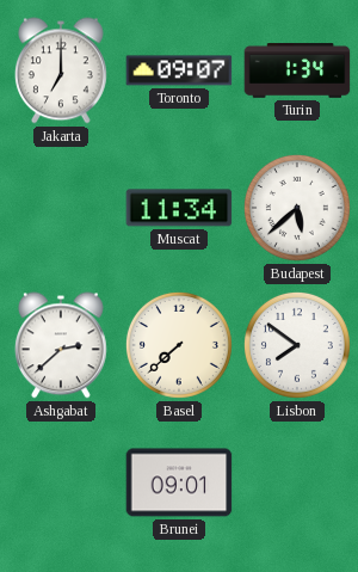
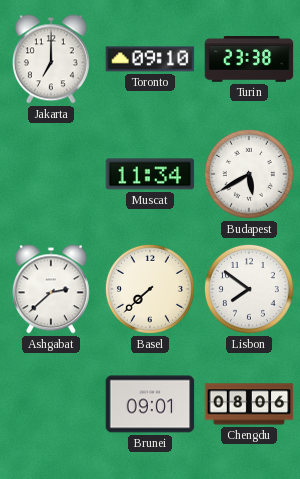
Toronto: 09:07 -> 09:10 (150, 59)
Turin: 1:34 -> 23:38 (249, 59)
Budapest: 5:38 -> 5:40 (249, 174)
Chengdu: none -> 08:06 (249, 404)
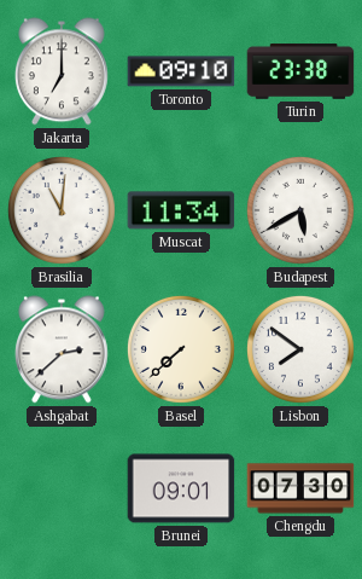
Brasilia: none -> 11:01 (62, 210)
Chengdu: 08:06 -> 07:30 (300, 488)
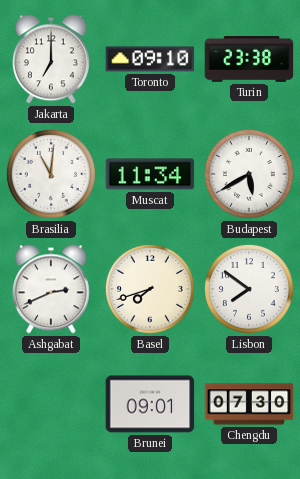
Ashgabat: 2:38 -> 2:41 (51, 289)
Basel: 7:38 -> 7:42 (150, 289)
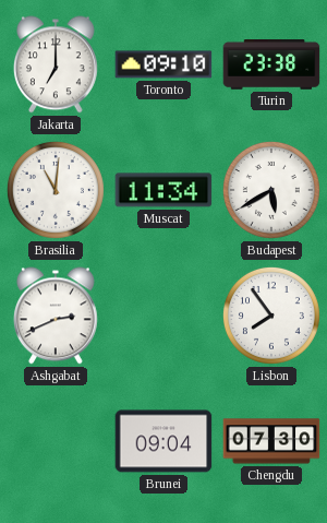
Basel: 7:42 -> none (150, 289)
Lisbon: 7:51 -> 7:54 (271, 316)
Brunei: 09:01 -> 09:04 (163, 441)
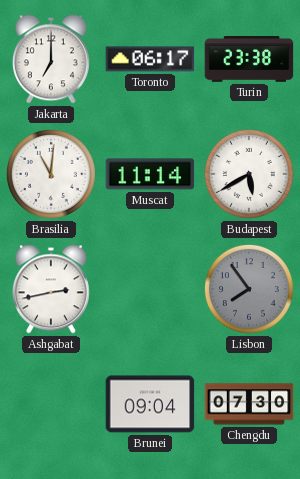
Toronto: 09:10 -> 06:17 (150, 59)
Muscat: 11:34 -> 11:14 (150, 174)
Ashgabat: 2:41 -> 2:43 (51, 289)
Lisbon dial: white -> grey (249, 289)
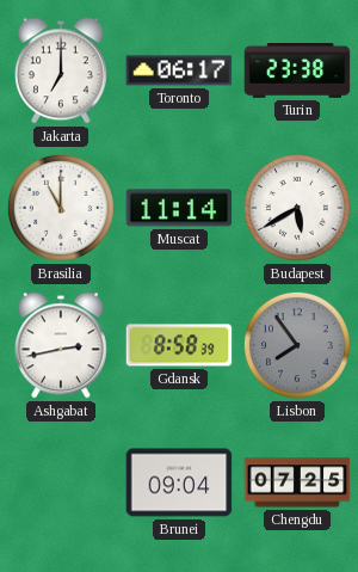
Brasilia: 11:01 -> 11:00 (61, 208)
Gdansk: none -> 8:58 (179, 345)
Chengdu: 07:30 -> 07:25 (297, 482)
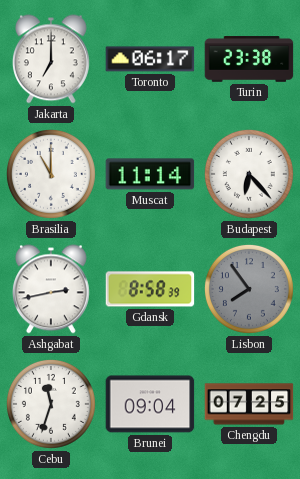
Budapest: 5:40 -> 6:23 (249, 174)
Cebu: none -> 11:33 (51, 404)
